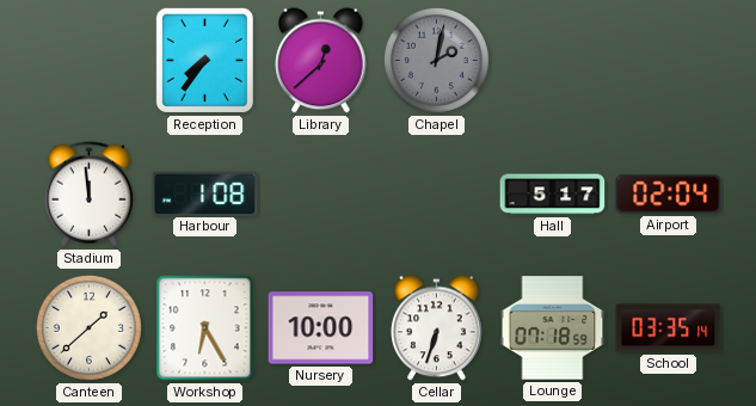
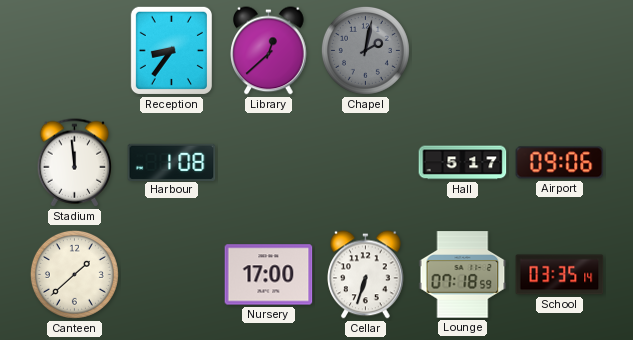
Reception: 7:36 -> 8:36 (171, 50)
Airport: 02:04 -> 09:06 (560, 163)
Workshop: 6:25 -> none (205, 328)
Nursery: 10:00 -> 17:00 (269, 275)
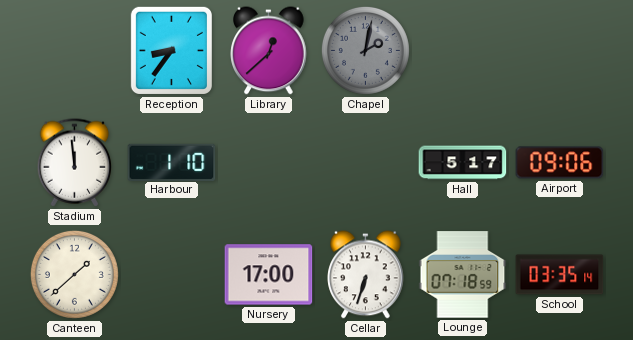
Harbour: 1:08 -> 1:10 (172, 162)
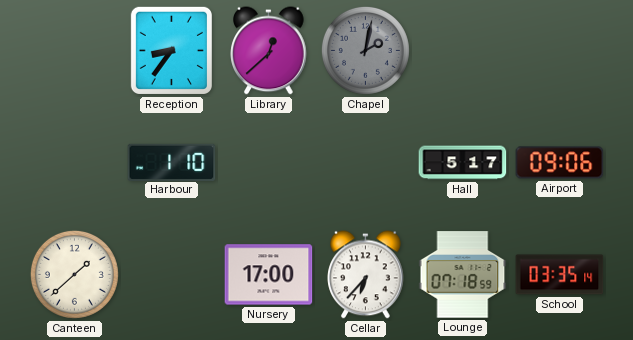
Stadium: 11:59 -> none (75, 163)
Cellar: 6:33 -> 6:37 (366, 275)
